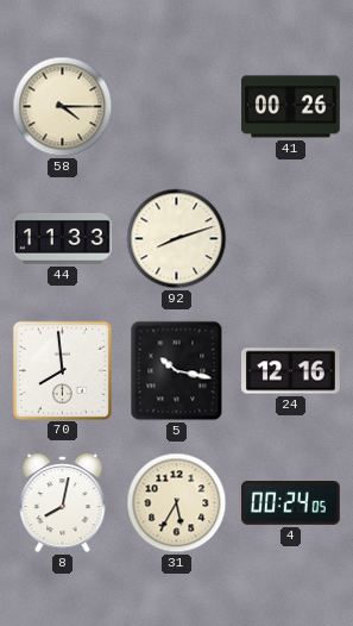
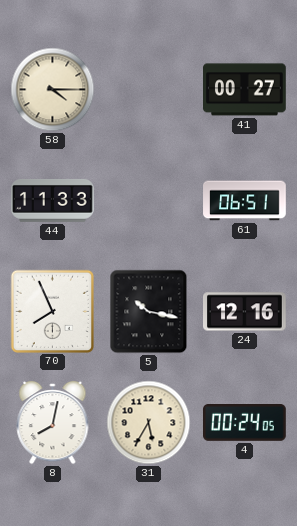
41: 00:26 -> 00:27 (245, 90)
92: 8:12 -> none (177, 239)
61: none -> 06:51 (245, 201)
70: 7:59 -> 7:56 (52, 311)
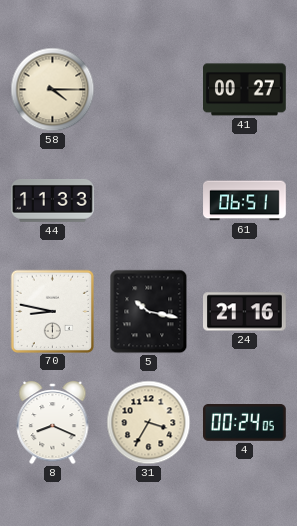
70: 7:56 -> 8:47 (52, 311)
24: 12:16 -> 21:16 (245, 312)
8: 8:02 -> 8:19 (53, 423)
31: 5:35 -> 3:35 (149, 423)
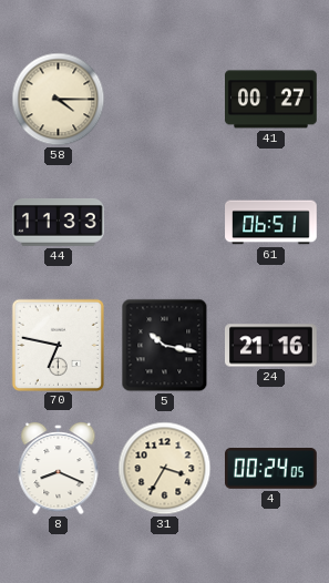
70: 8:47 -> 6:47 (58, 345)
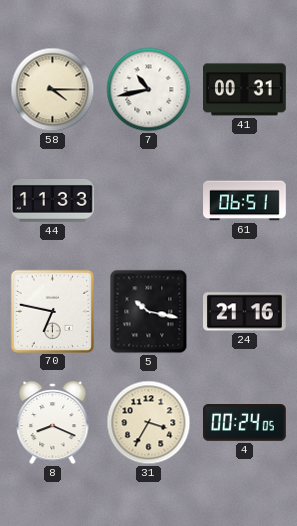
7: none -> 10:43 (149, 90)
41: 00:27 -> 00:31 (245, 90)
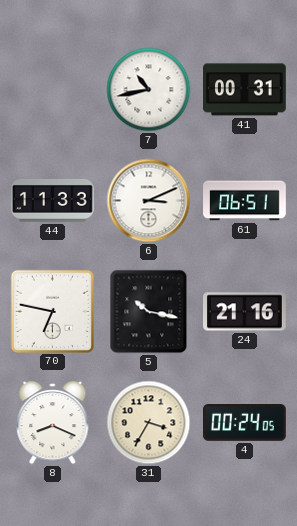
58: 4:15 -> none (53, 90)
6: none -> 3:11 (149, 201)
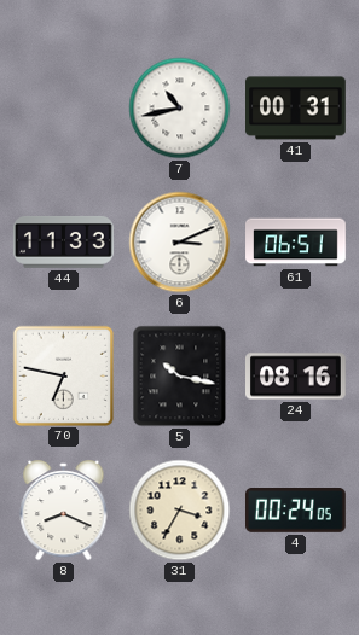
24: 21:16 -> 08:16 (296, 377)
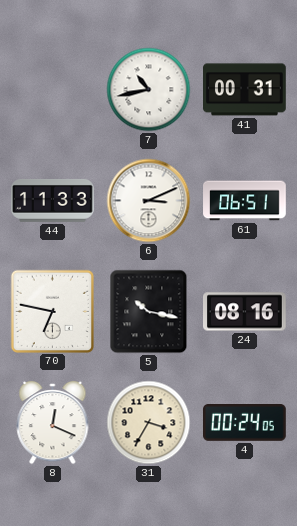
8: 8:19 -> 12:19 (53, 423)
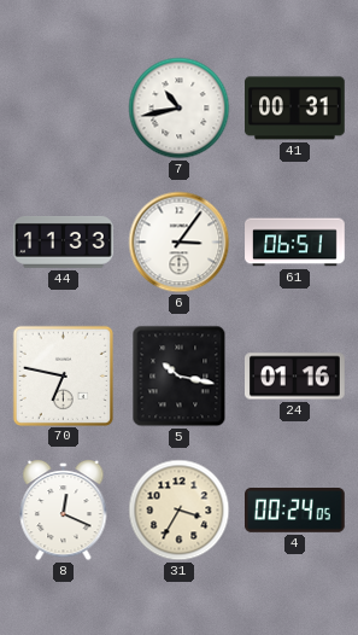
6: 3:11 -> 3:06 (180, 243)
24: 08:16 -> 01:16 (295, 377)
